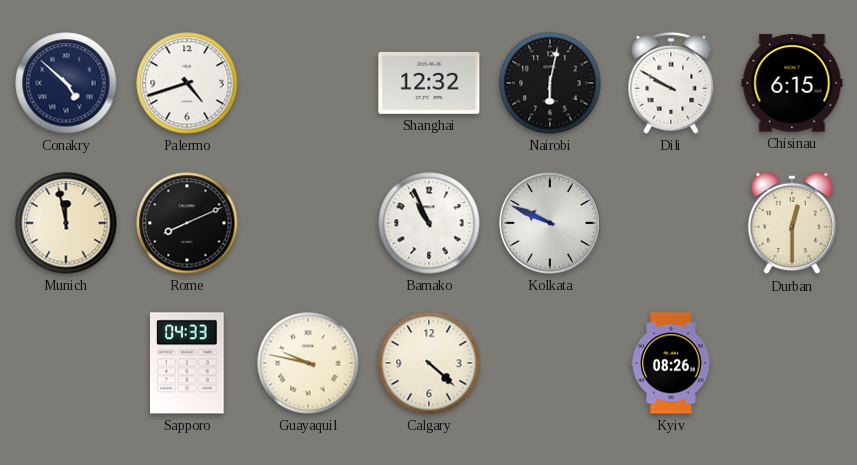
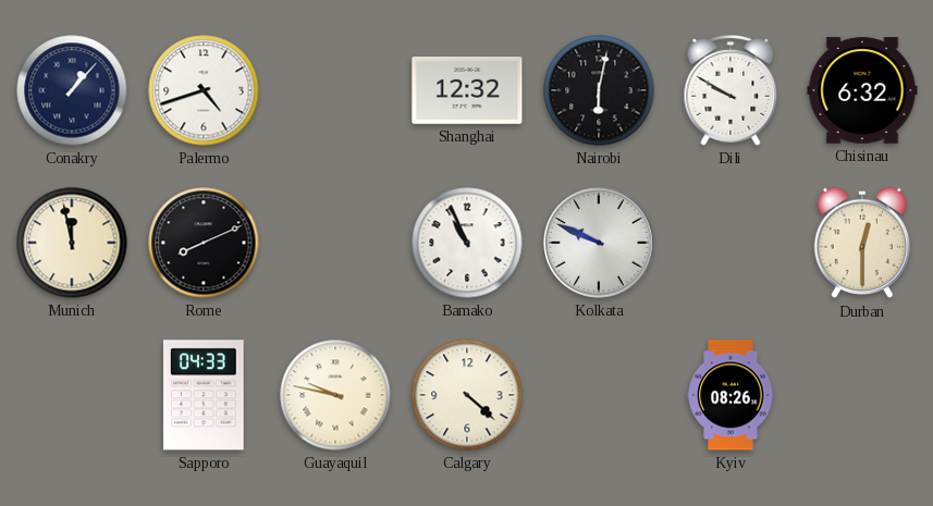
Conakry: 4:52 -> 1:07 (72, 90)
Chisinau: 6:15 -> 6:32 (862, 90)
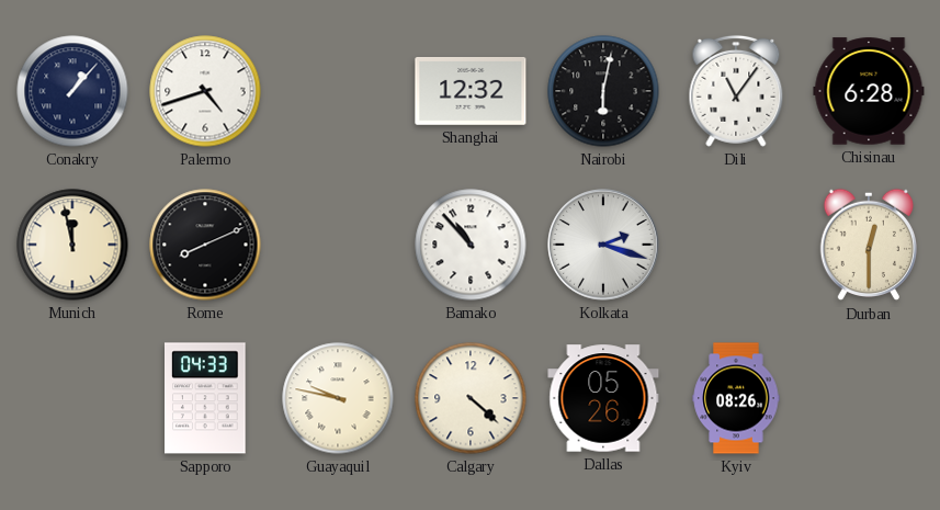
Dili: 9:50 -> 11:06 (736, 91)
Chisinau: 6:32 -> 6:28 (869, 91)
Bamako: 10:56 -> 10:53 (471, 245)
Kolkata: 9:49 -> 2:18 (603, 245)
Dallas: none -> 05:26 (603, 398)
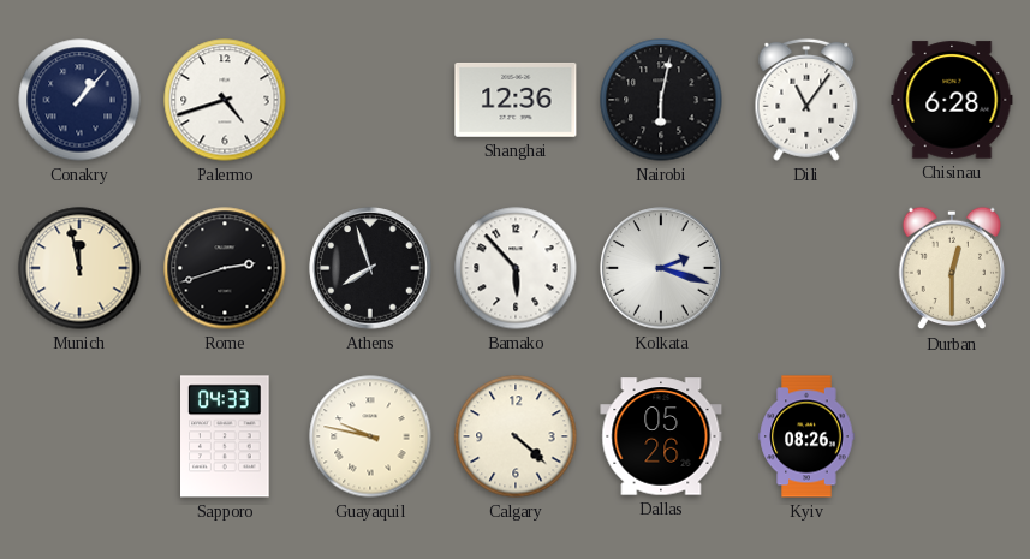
Shanghai: 12:32 -> 12:36 (516, 100)
Rome: 8:11 -> 2:42 (225, 268)
Athens: none -> 7:57 (370, 268)
Bamako: 10:53 -> 5:53 (516, 268)
